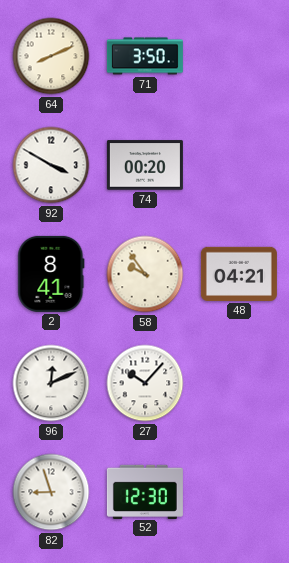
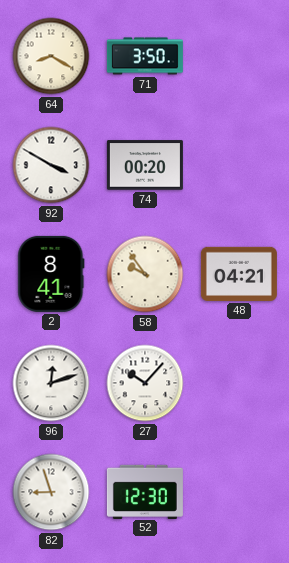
64: 8:11 -> 8:20 (51, 56)
96: 12:11 -> 12:12 (51, 383)
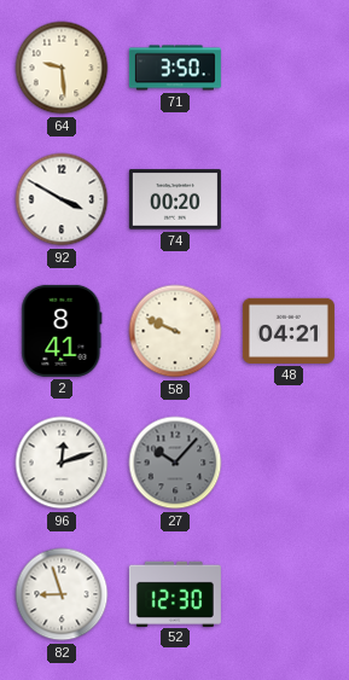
64: 8:20 -> 9:29 (62, 68)
58: 9:54 -> 9:49 (175, 331)
27 dial: white -> grey (175, 463)
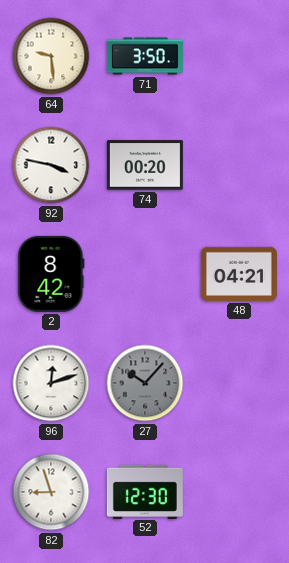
92: 3:50 -> 3:47 (51, 165)
2: 8:41 -> 8:42 (51, 274)
58: 9:49 -> none (175, 331)
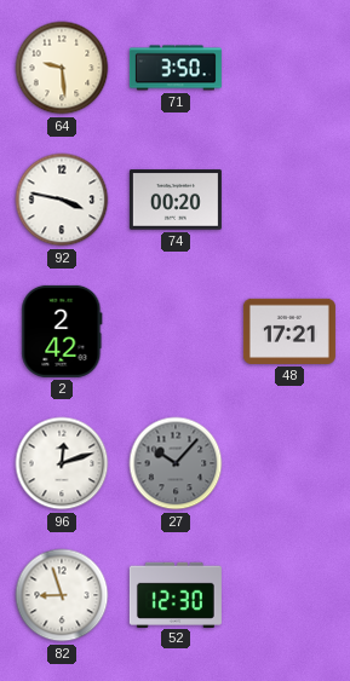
2: 8:42 -> 2:42 (62, 331)
48: 04:21 -> 17:21 (289, 331)
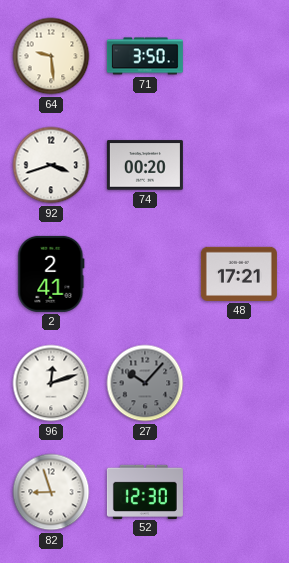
92: 3:47 -> 3:42 (51, 165)
2: 2:42 -> 2:41 (51, 274)
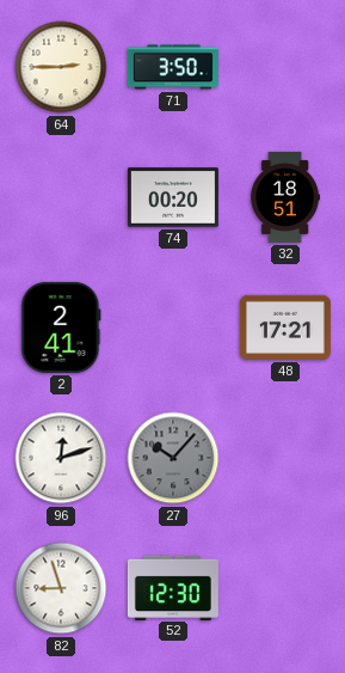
64: 9:29 -> 2:45 (61, 67)
92: 3:42 -> none (51, 165)
32: none -> 18:51 (285, 197)
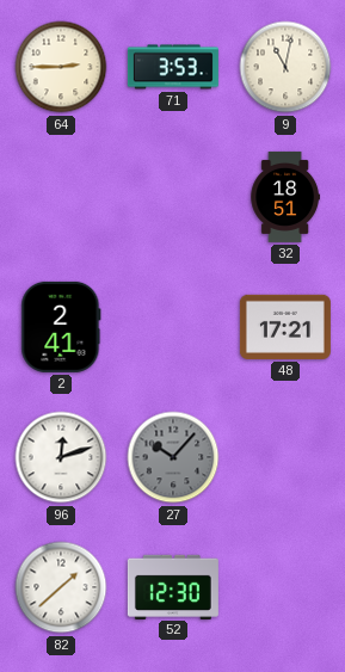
71: 3:50 -> 3:53 (173, 67)
9: none -> 11:02 (285, 67)
74: 00:20 -> none (173, 197)
82: 8:57 -> 1:38 (61, 587)
